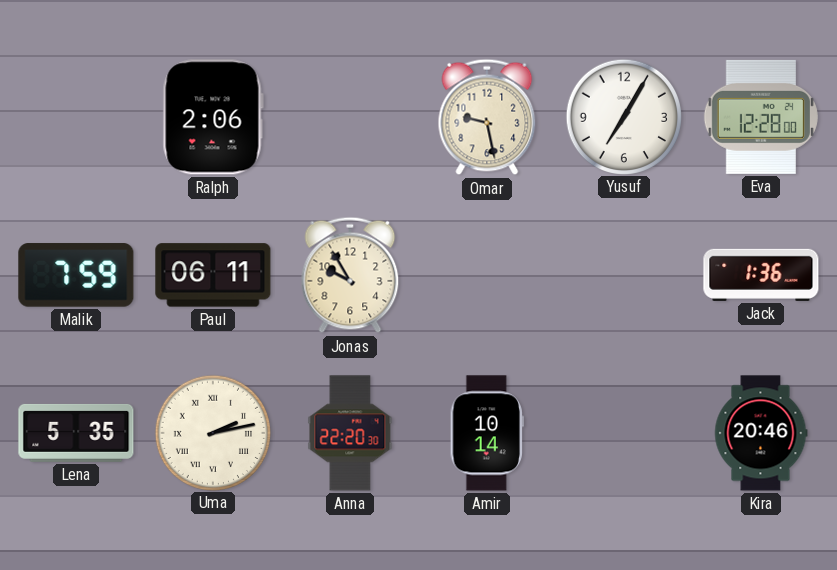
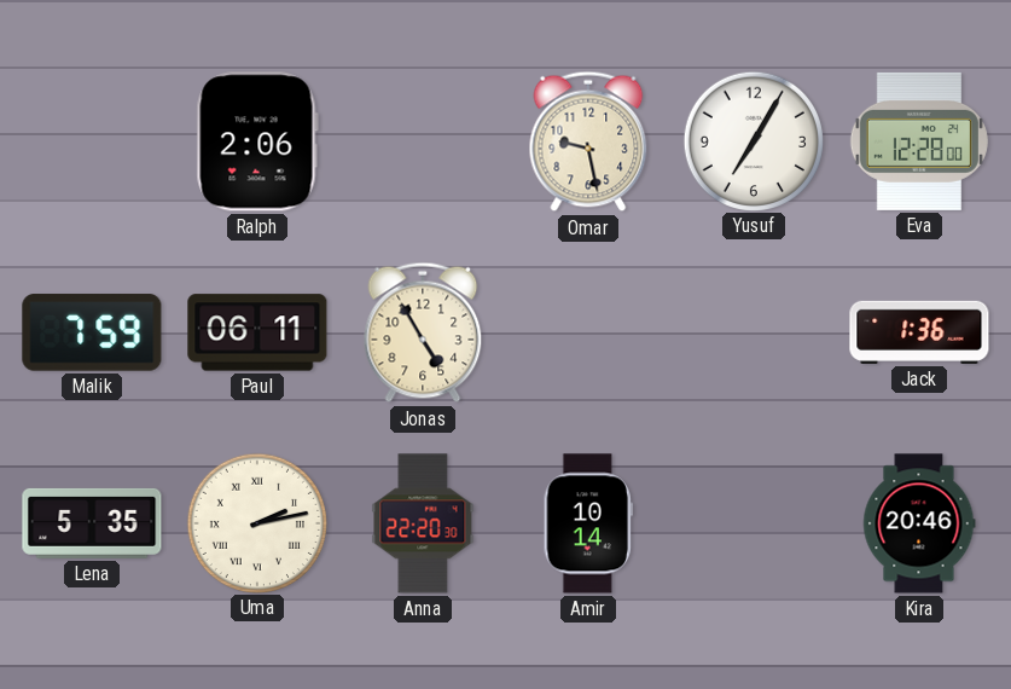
Jonas: 9:55 -> 4:55 (423, 332)
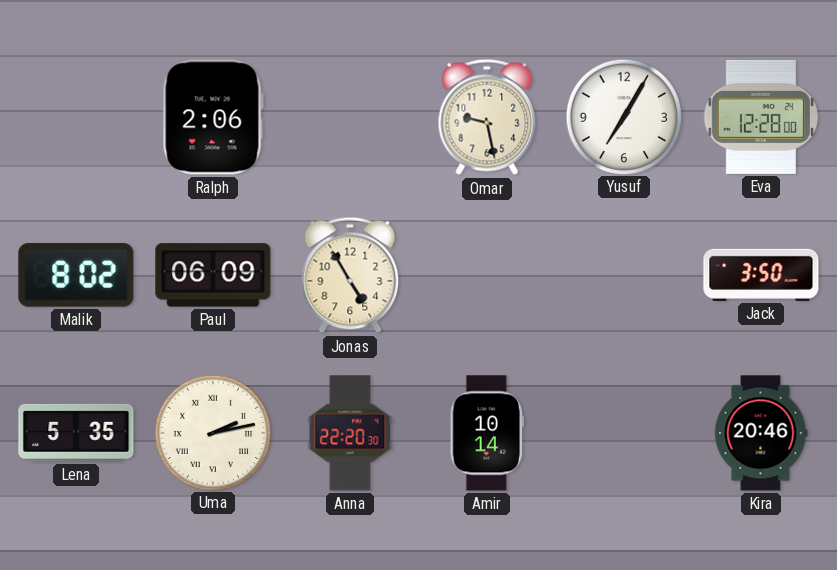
Malik: 7:59 -> 8:02 (76, 275)
Paul: 06:11 -> 06:09 (213, 275)
Jack: 1:36 -> 3:50 (761, 275)
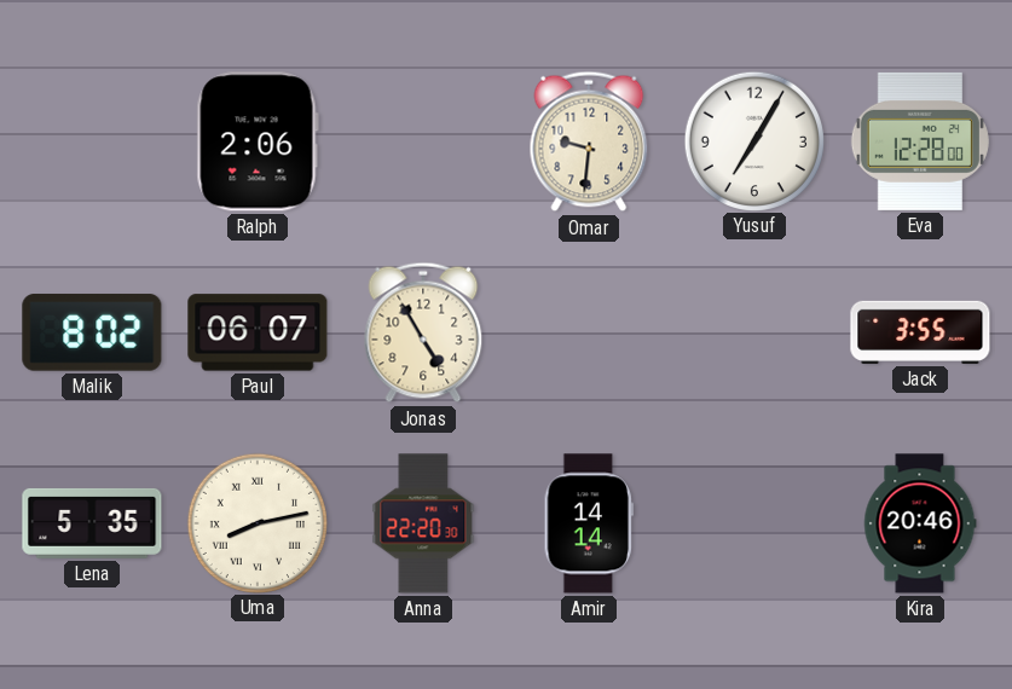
Omar: 9:28 -> 9:31 (589, 141)
Paul: 06:09 -> 06:07 (258, 332)
Jack: 3:50 -> 3:55 (920, 332)
Uma: 2:13 -> 8:13 (256, 522)
Amir: 10:14 -> 14:14 (589, 523)
